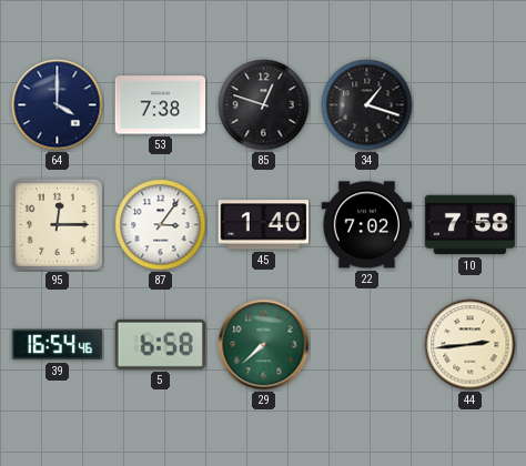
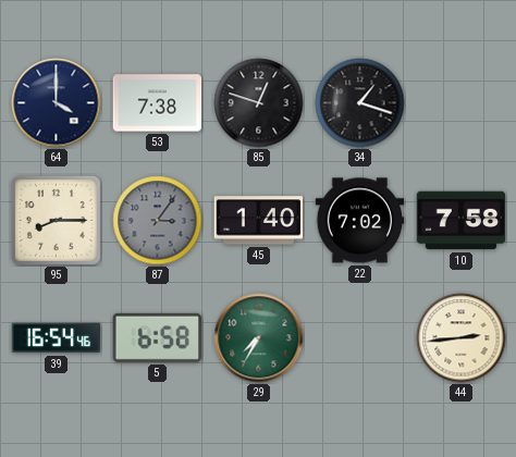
95: 12:15 -> 8:15 (56, 220)
87 dial: white -> grey (158, 221)
29: 7:38 -> 7:35 (259, 338)
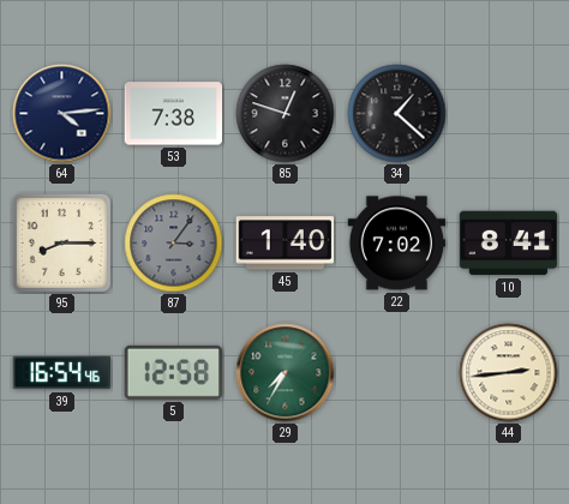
64: 4:00 -> 4:14 (62, 114)
34: 1:18 -> 1:22 (397, 114)
10: 7:58 -> 8:41 (509, 244)
5: 6:58 -> 12:58 (173, 372)
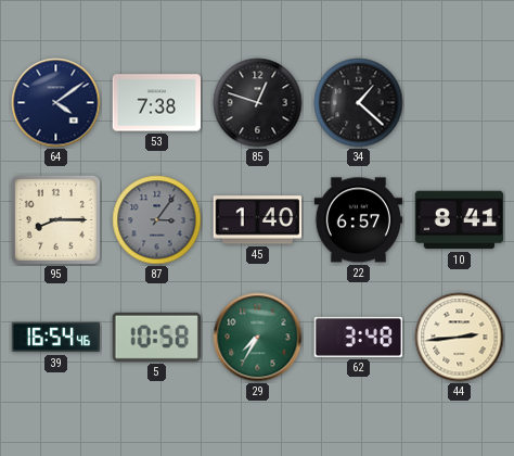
64: 4:14 -> 4:09 (56, 103)
22: 7:02 -> 6:57 (359, 220)
5: 12:58 -> 10:58 (156, 337)
62: none -> 3:48 (359, 337)
